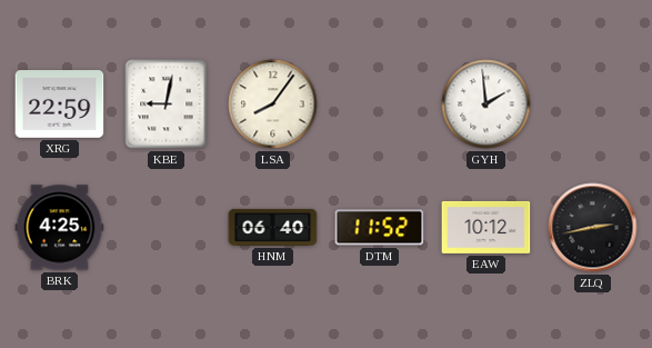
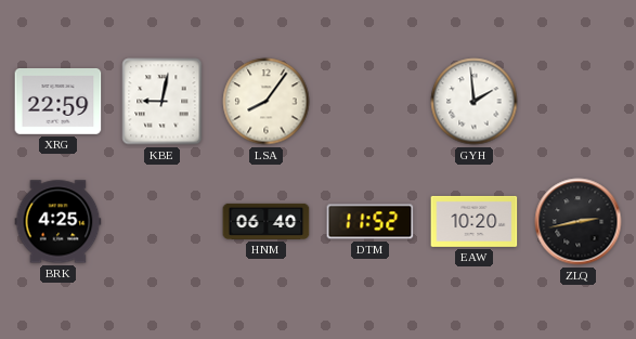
EAW: 10:12 -> 10:20 (475, 221)
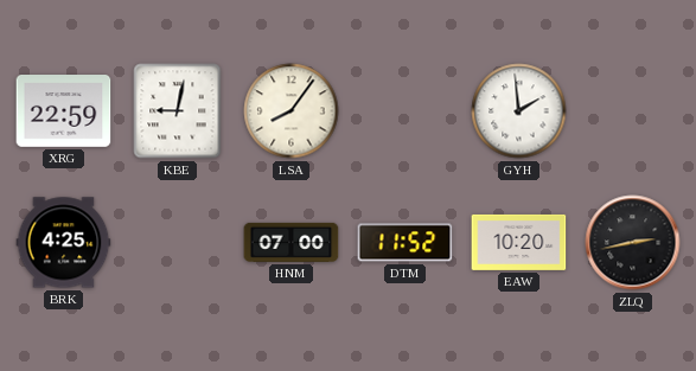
HNM: 06:40 -> 07:00 (292, 242)
